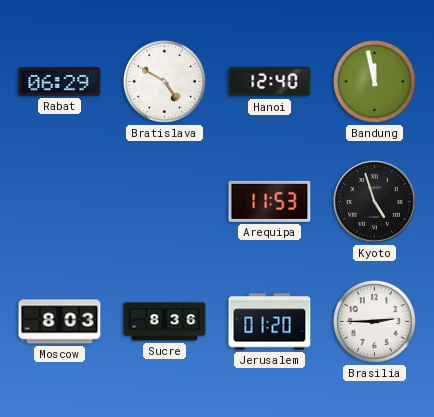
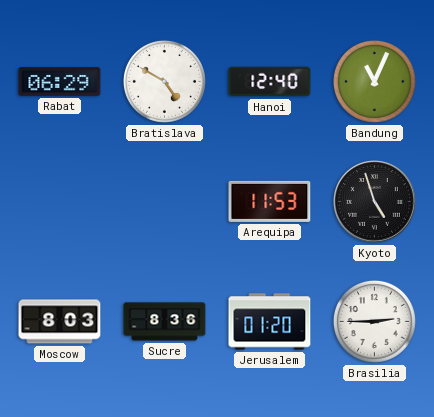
Bandung: 11:58 -> 11:04 (374, 81)
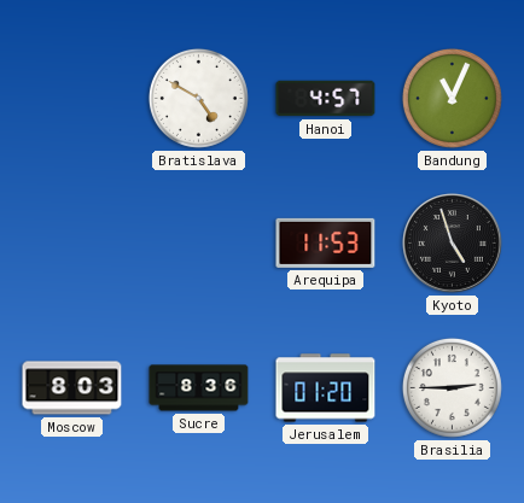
Rabat: 06:29 -> none (60, 82)
Hanoi: 12:40 -> 4:57 (326, 99)
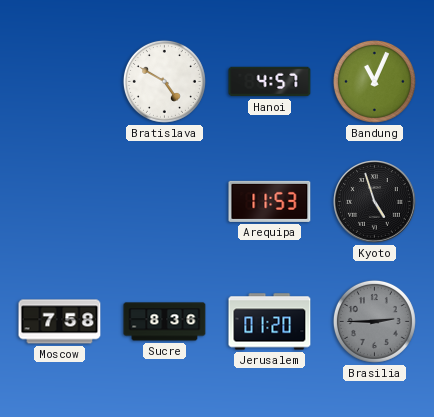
Moscow: 8:03 -> 7:58 (60, 322)
Brasilia dial: white -> grey (374, 321)
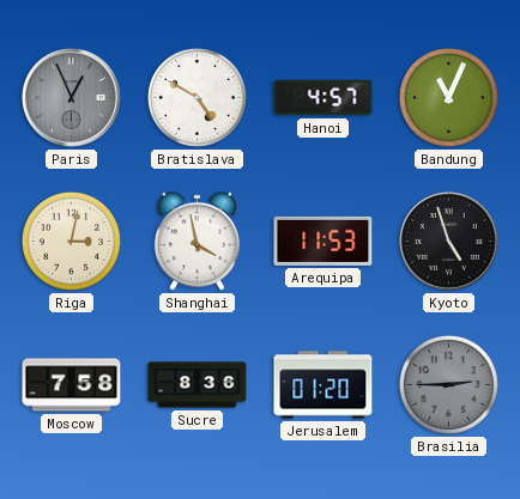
Paris: none -> 12:56 (72, 98)
Riga: none -> 3:02 (71, 241)
Shanghai: none -> 3:58 (196, 241)
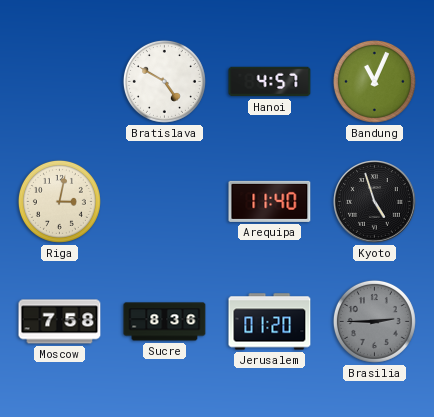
Paris: 12:56 -> none (72, 98)
Shanghai: 3:58 -> none (196, 241)
Arequipa: 11:53 -> 11:40 (270, 201)
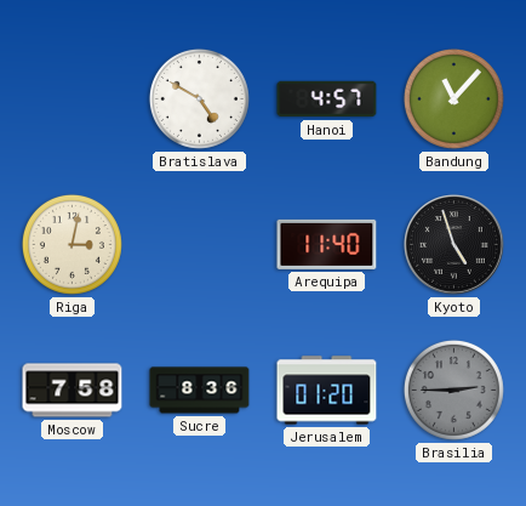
Bandung: 11:04 -> 11:07 (453, 98)
